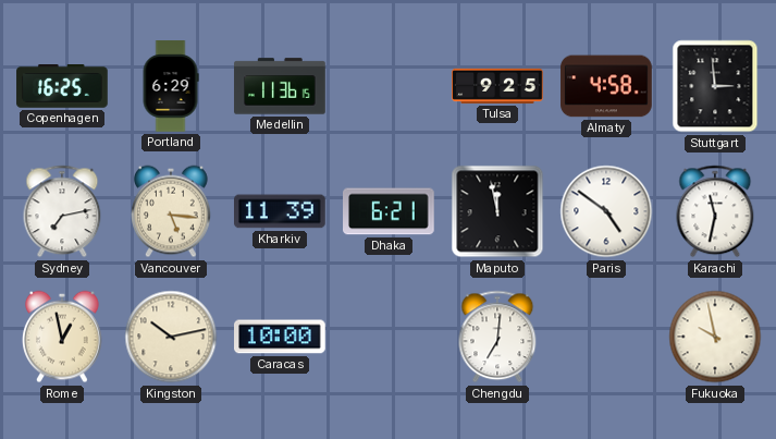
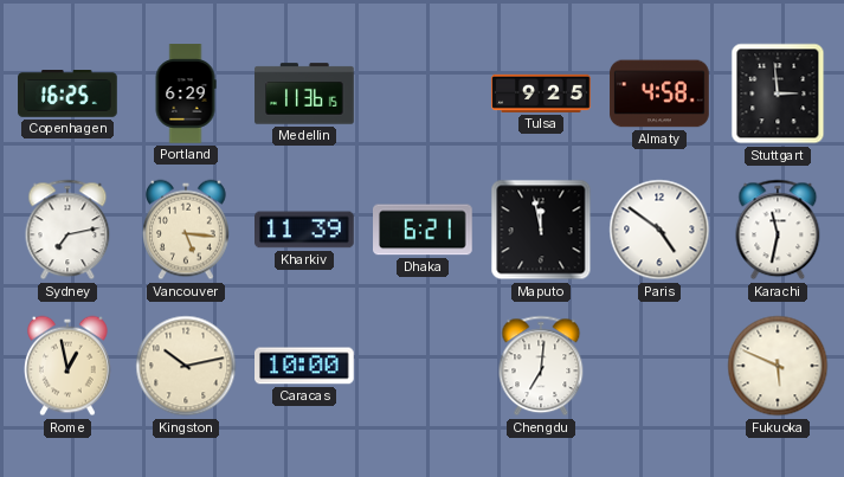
Fukuoka: 9:58 -> 5:49 (778, 366)
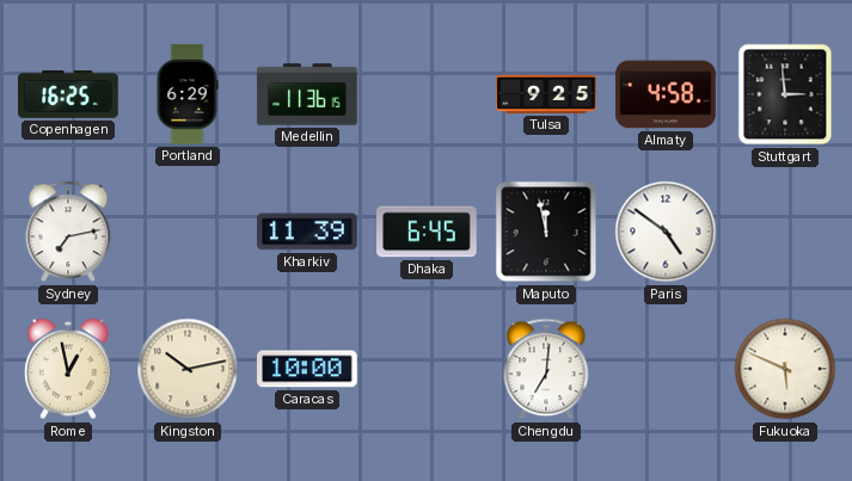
Vancouver: 5:16 -> none (187, 230)
Dhaka: 6:21 -> 6:45 (428, 232)
Karachi: 11:32 -> none (778, 230)
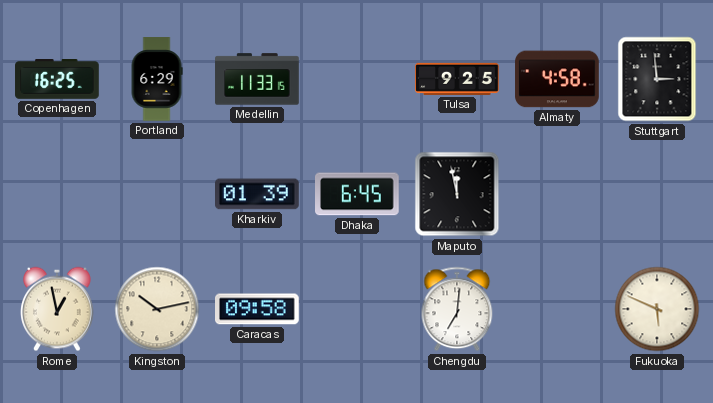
Medellin: 11:36 -> 11:33 (257, 79)
Sydney: 7:13 -> none (68, 232)
Kharkiv: 11:39 -> 01:39 (257, 194)
Paris: 4:51 -> none (666, 232)
Caracas: 10:00 -> 09:58 (257, 309)
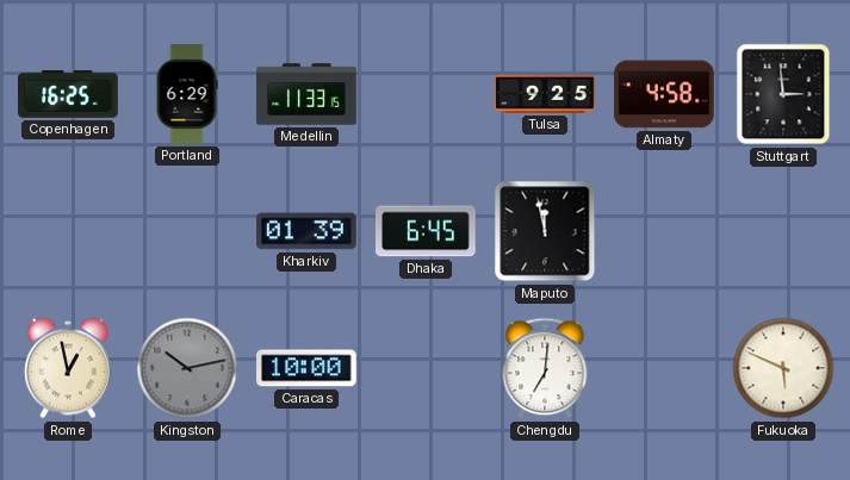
Kingston dial: cream -> grey (187, 368)
Caracas: 09:58 -> 10:00 (306, 368)
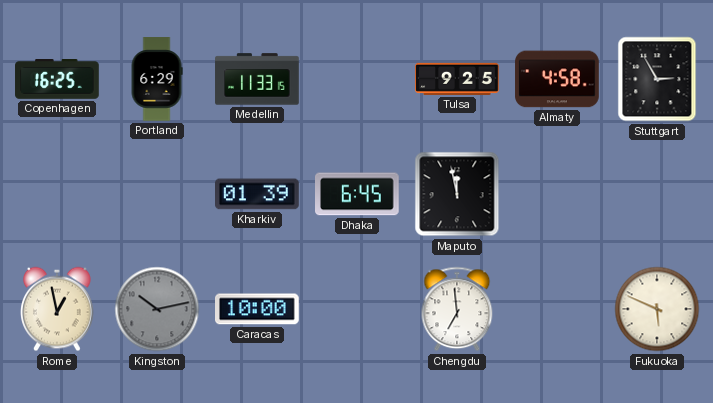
Stuttgart: 2:59 -> 2:55 (657, 79)
Chengdu: 7:01 -> 6:59 (457, 309)
